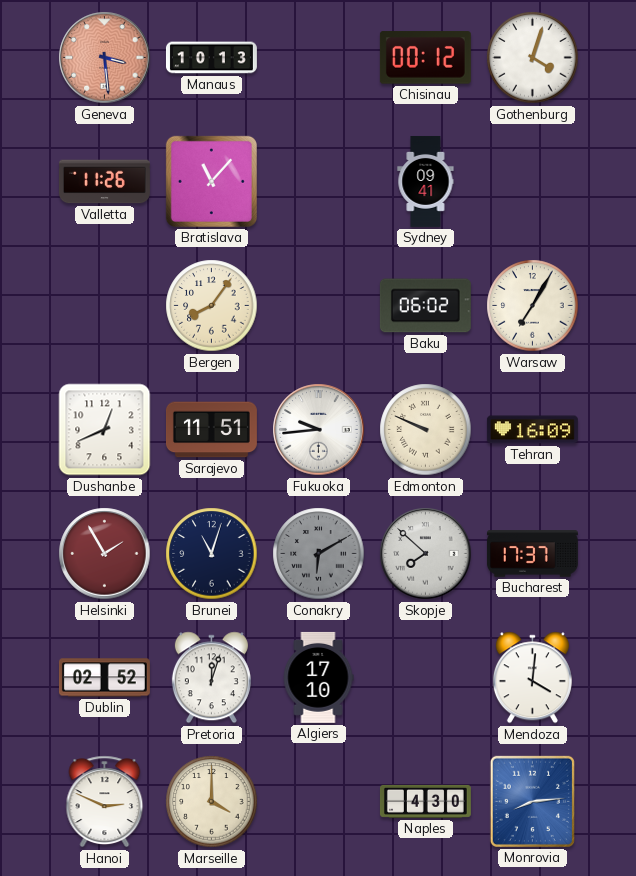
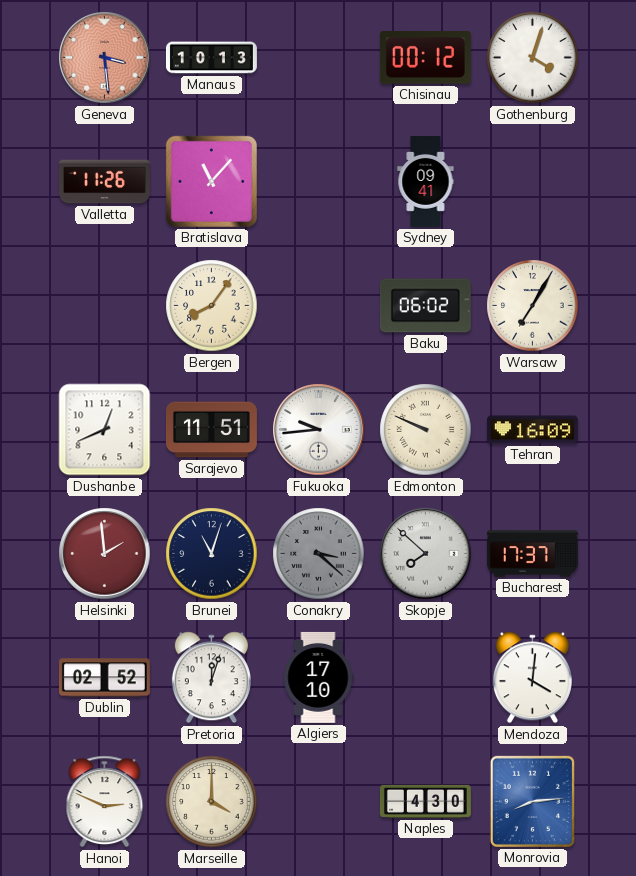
Helsinki: 1:55 -> 1:59 (105, 554)
Conakry: 6:10 -> 3:22 (319, 554)
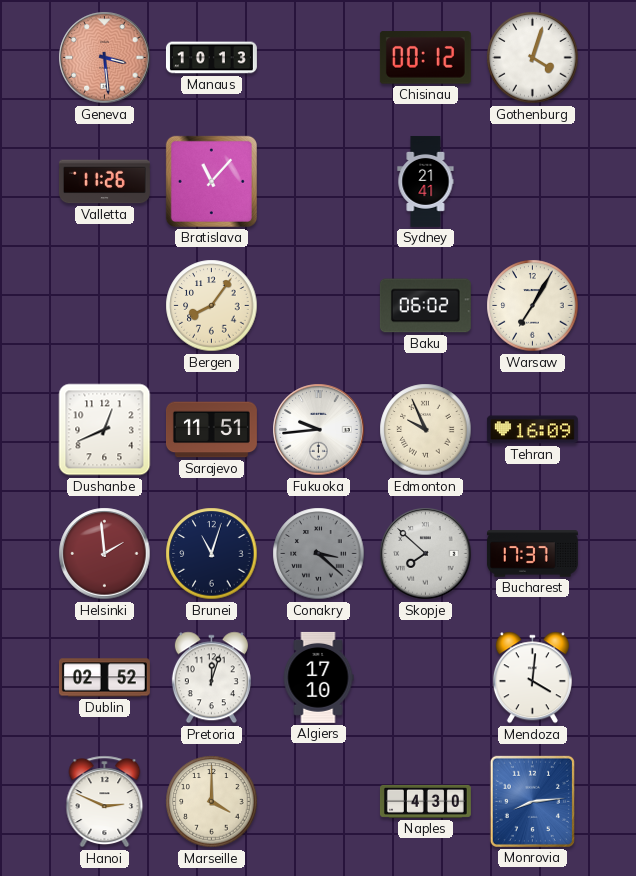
Sydney: 09:41 -> 21:41 (426, 181)
Edmonton: 9:49 -> 9:56 (426, 430)
